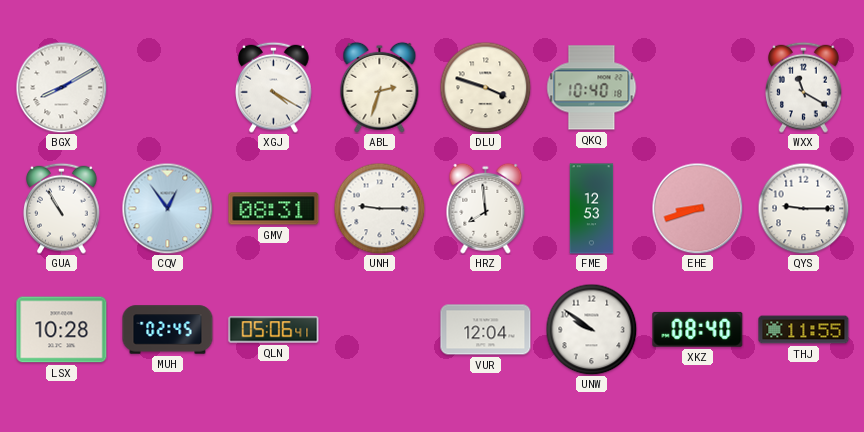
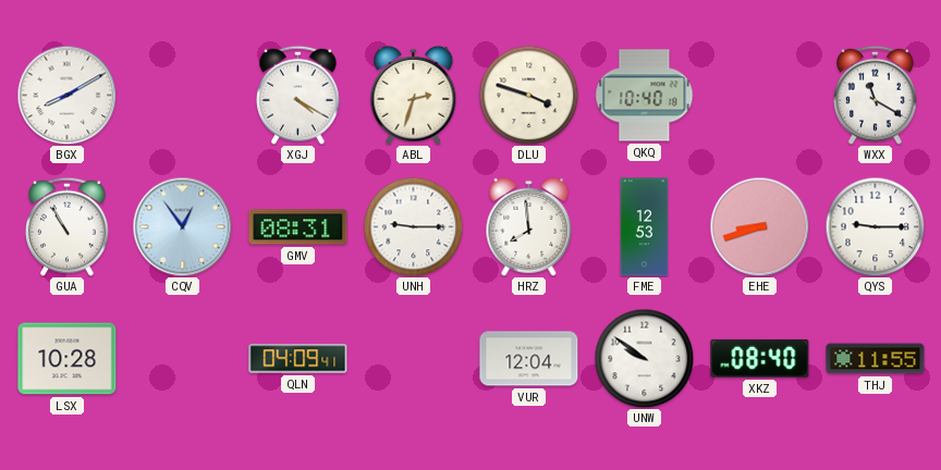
MUH: 02:45 -> none (168, 330)
QLN: 05:06 -> 04:09 (298, 359)
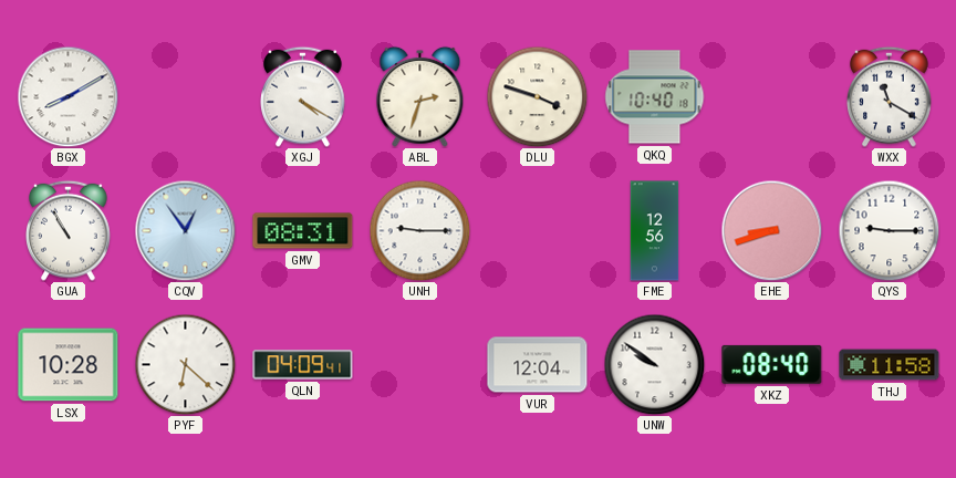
HRZ: 7:59 -> none (529, 226)
FME: 12:53 -> 12:56 (655, 231)
PYF: none -> 6:22 (185, 364)
THJ: 11:55 -> 11:58 (890, 365)
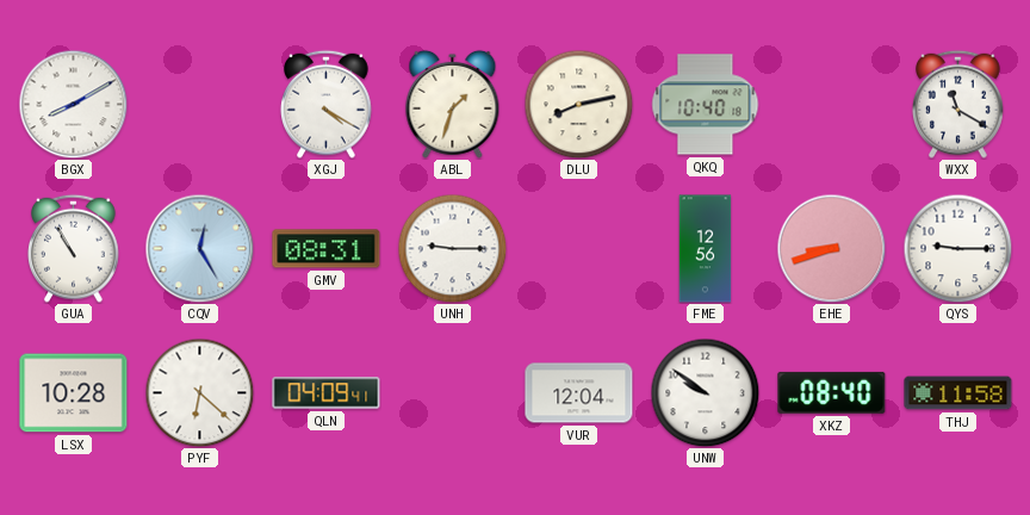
ABL: 2:33 -> 1:33 (453, 104)
DLU: 3:48 -> 8:13 (578, 104)
CQV: 12:54 -> 12:25 (199, 248)
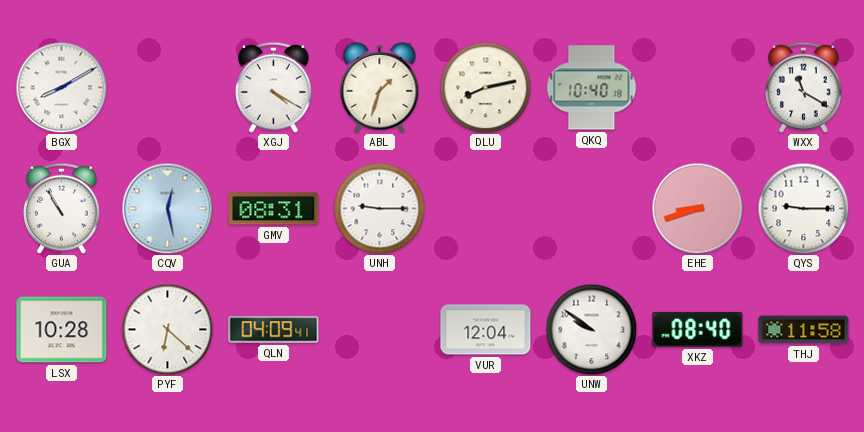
CQV: 12:25 -> 12:28 (167, 208)
FME: 12:56 -> none (706, 249)
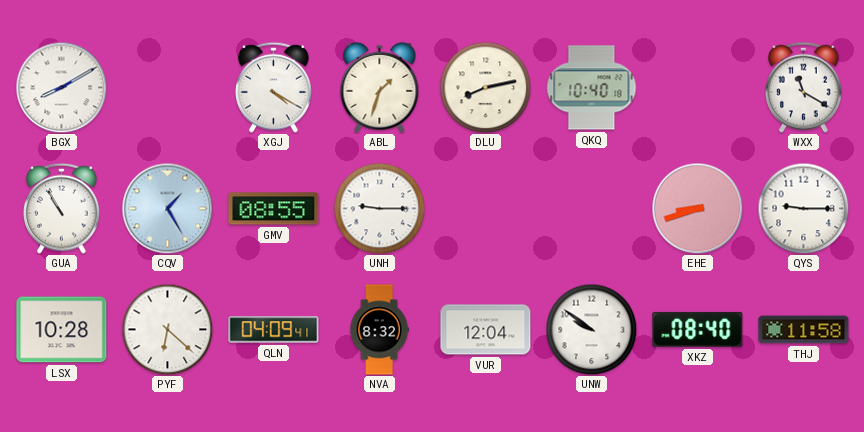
CQV: 12:28 -> 1:25 (167, 208)
GMV: 08:31 -> 08:55 (274, 209)
NVA: none -> 8:32 (379, 330)
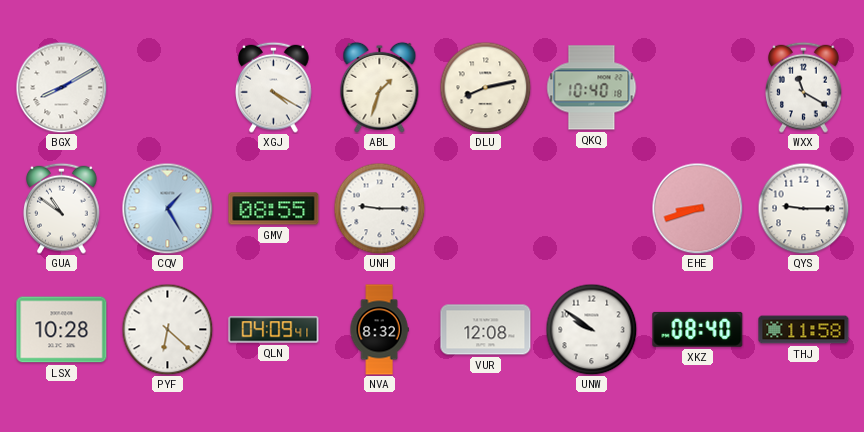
GUA: 10:55 -> 10:51 (62, 208)
VUR: 12:04 -> 12:08 (486, 330)
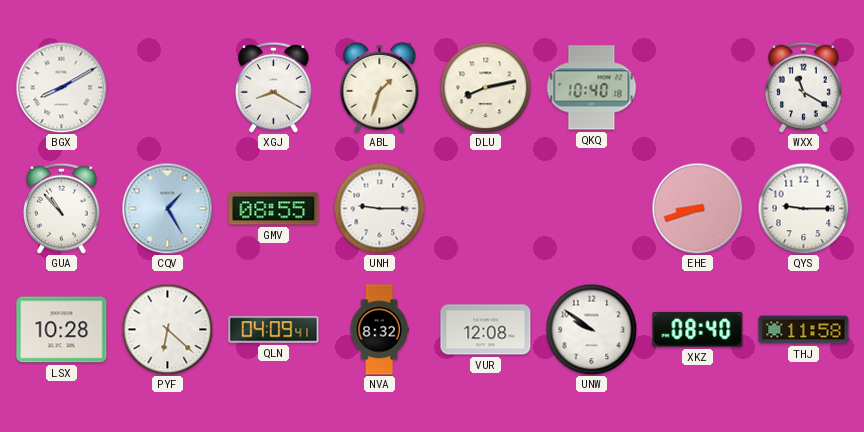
XGJ: 4:20 -> 8:20 (274, 87)
GUA: 10:51 -> 10:53 (62, 208)
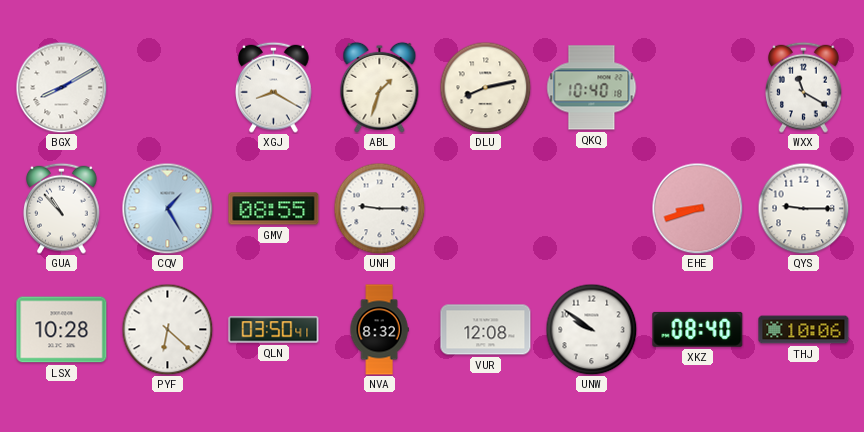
QLN: 04:09 -> 03:50 (274, 330)
THJ: 11:58 -> 10:06 (804, 330)
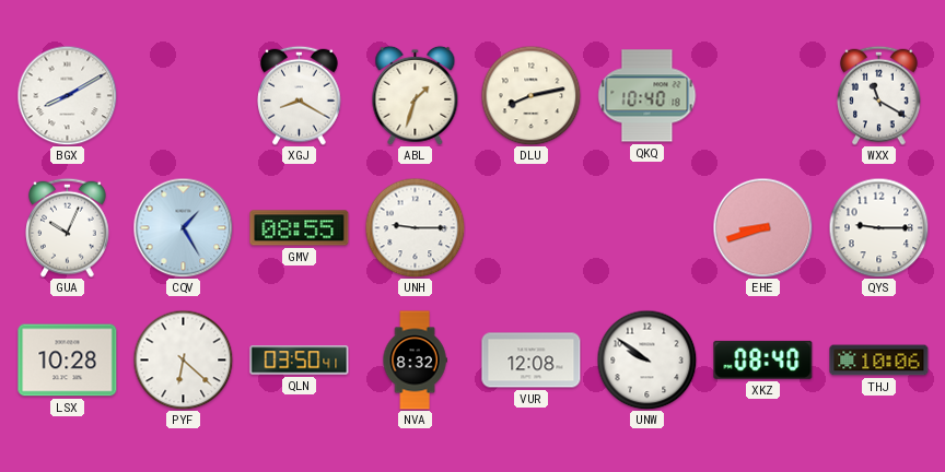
GUA: 10:53 -> 10:04 (68, 227)
